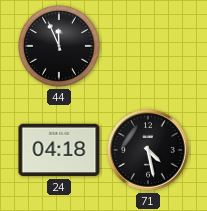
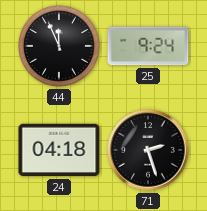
25: none -> 9:24 (148, 46)
71: 4:28 -> 2:27 (148, 150)
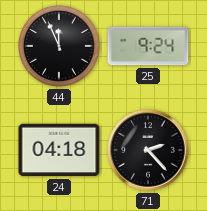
71: 2:27 -> 2:23 (148, 150)
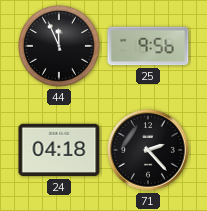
25: 9:24 -> 9:56 (148, 46)
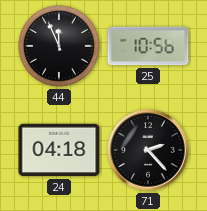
25: 9:56 -> 10:56 (148, 46)
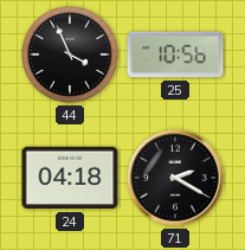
44: 11:56 -> 3:56 (71, 56)
71: 2:23 -> 2:20 (175, 178)
